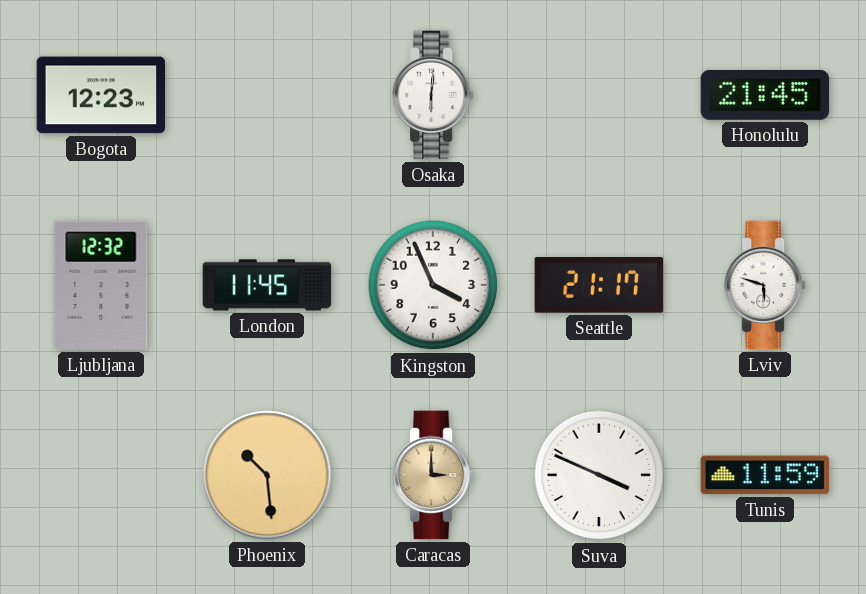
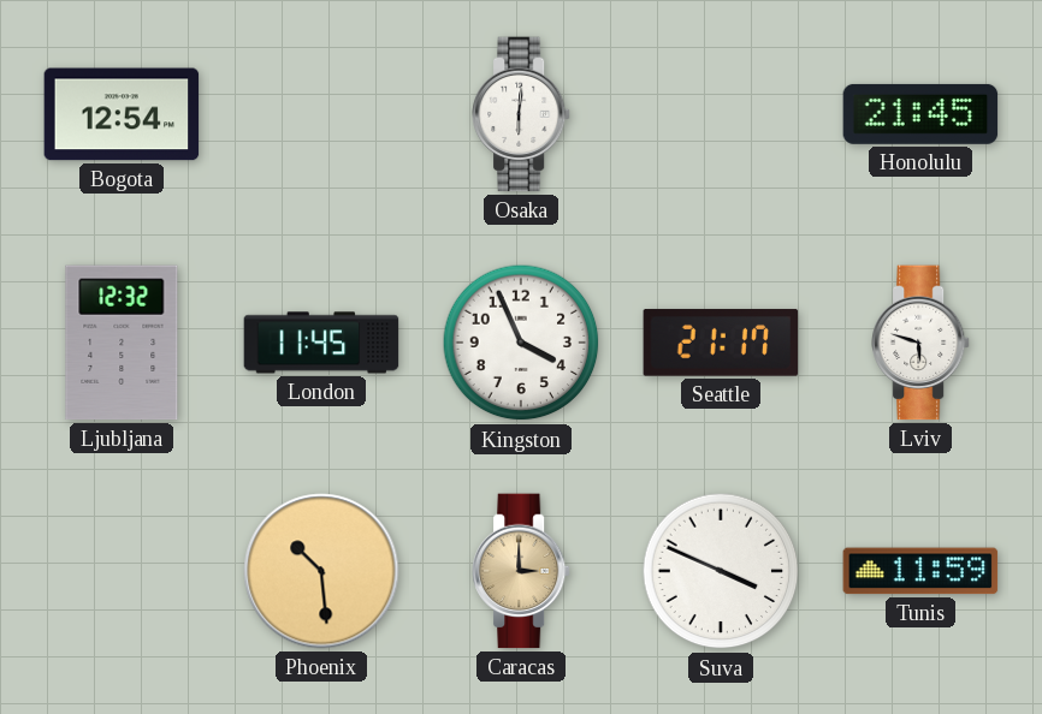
Bogota: 12:23 -> 12:54 (122, 114)
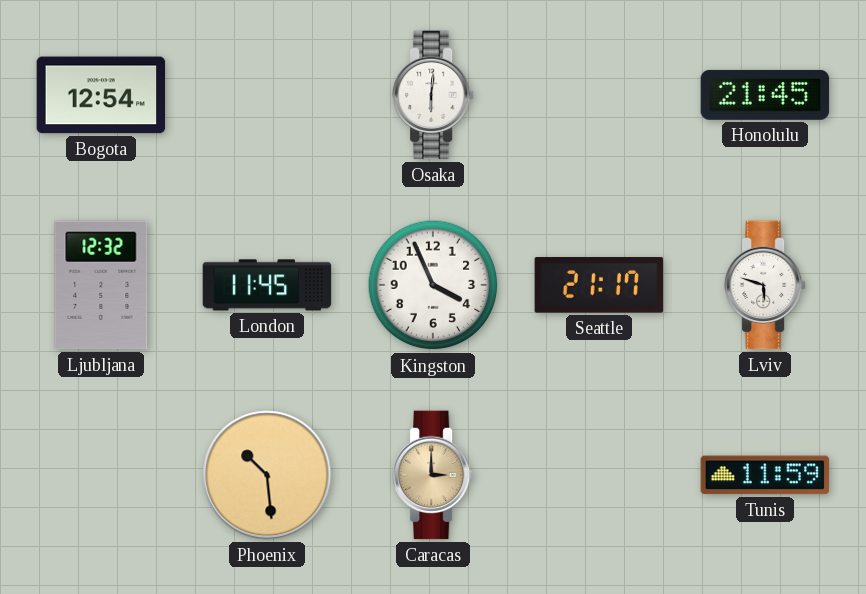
Suva: 3:49 -> none (721, 571)
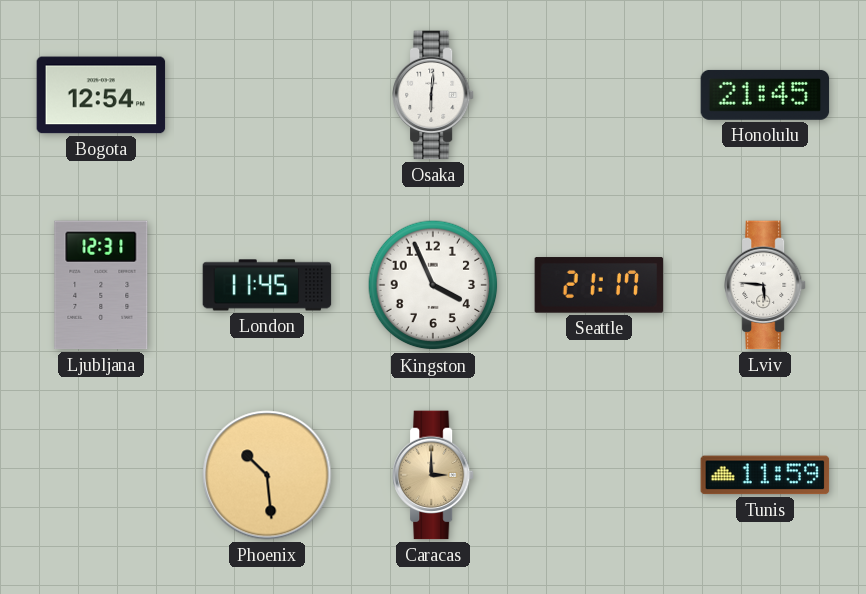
Ljubljana: 12:32 -> 12:31 (101, 285)
Lviv: 5:48 -> 5:46 (765, 285)
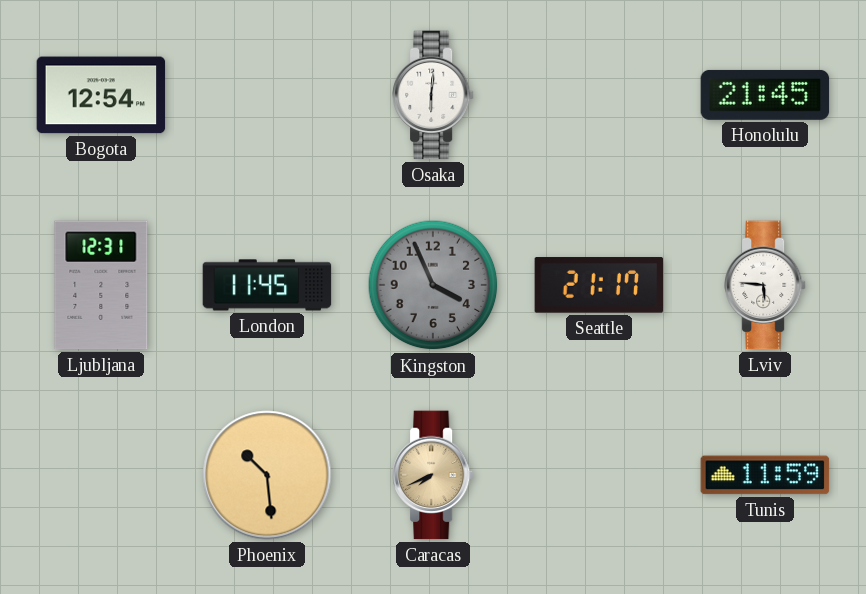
Kingston dial: white -> grey (433, 285)
Caracas: 3:00 -> 7:41 (433, 475)
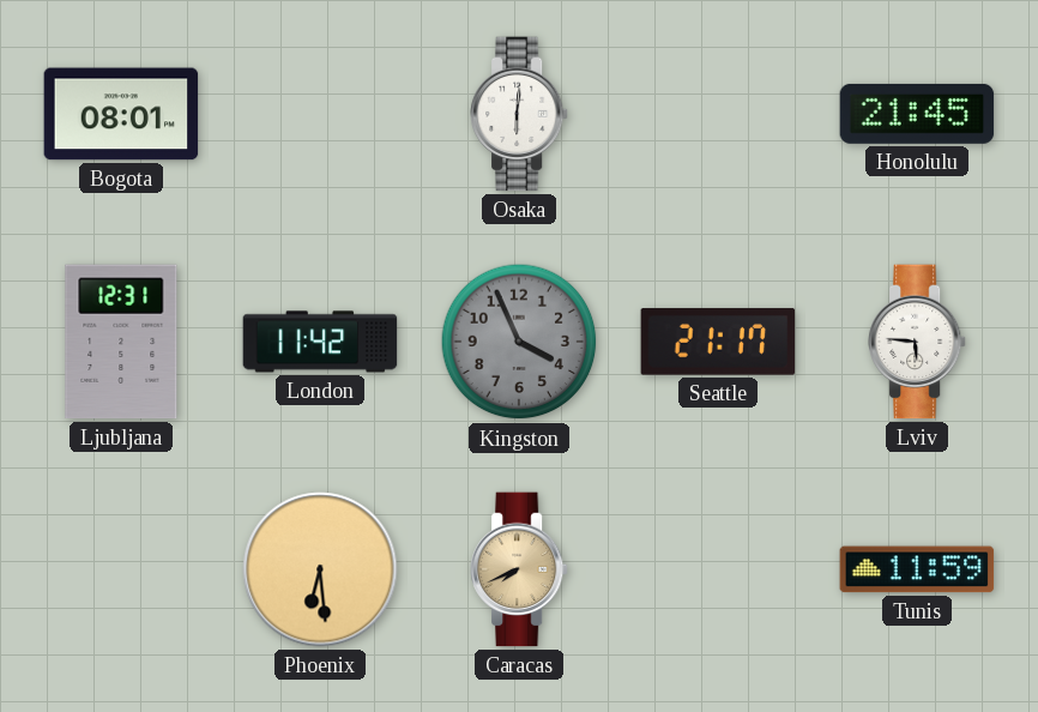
Bogota: 12:54 -> 08:01 (121, 114)
London: 11:45 -> 11:42 (320, 342)
Phoenix: 10:29 -> 6:29 (320, 569)
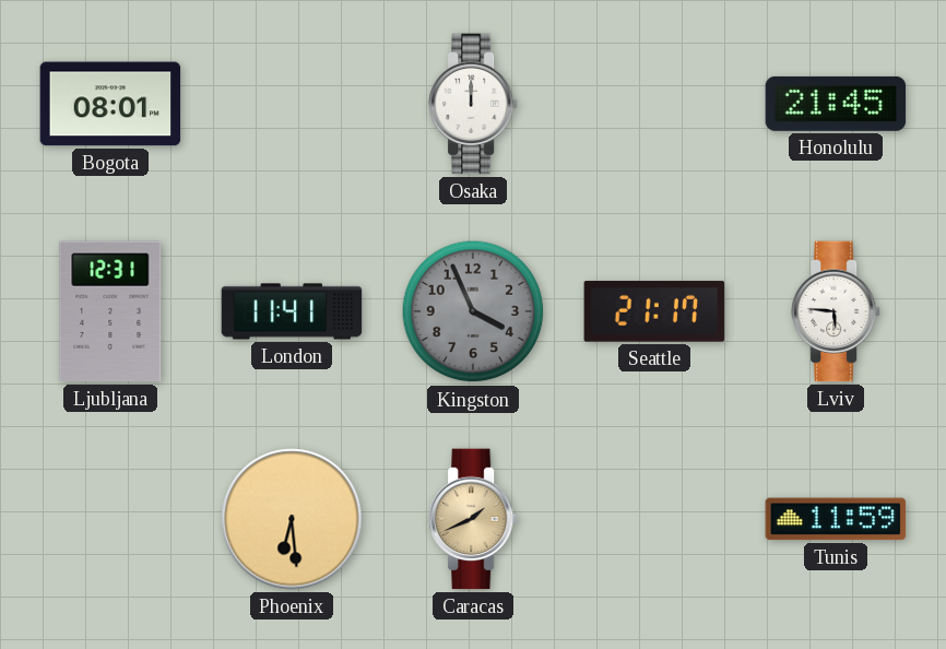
Osaka: 6:01 -> 12:00 (473, 104)
London: 11:42 -> 11:41 (292, 311)
Caracas: 7:41 -> 1:41 (473, 519)
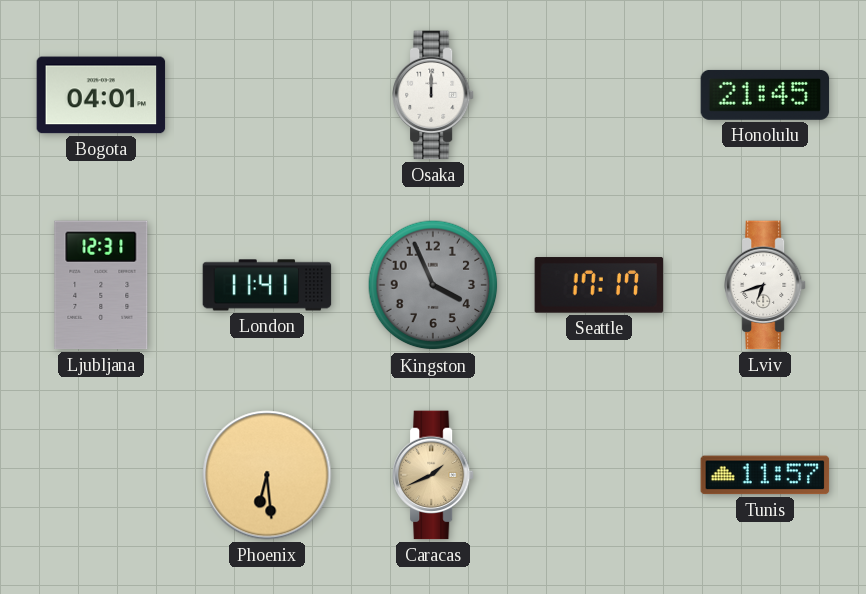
Bogota: 08:01 -> 04:01 (101, 95)
Seattle: 21:17 -> 17:17 (599, 285)
Lviv: 5:46 -> 6:42 (765, 285)
Tunis: 11:59 -> 11:57 (765, 475)
